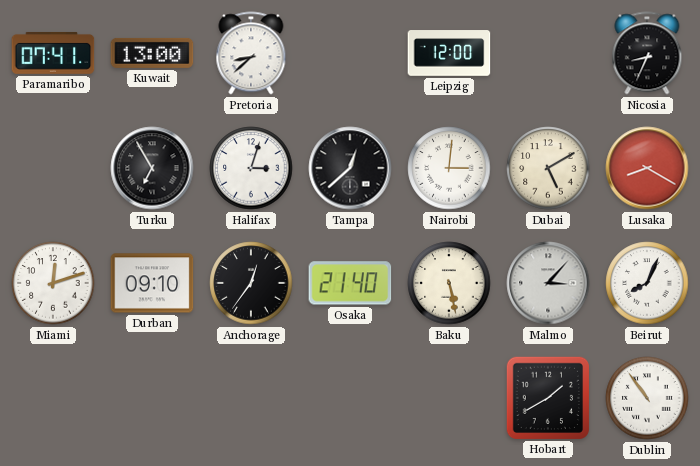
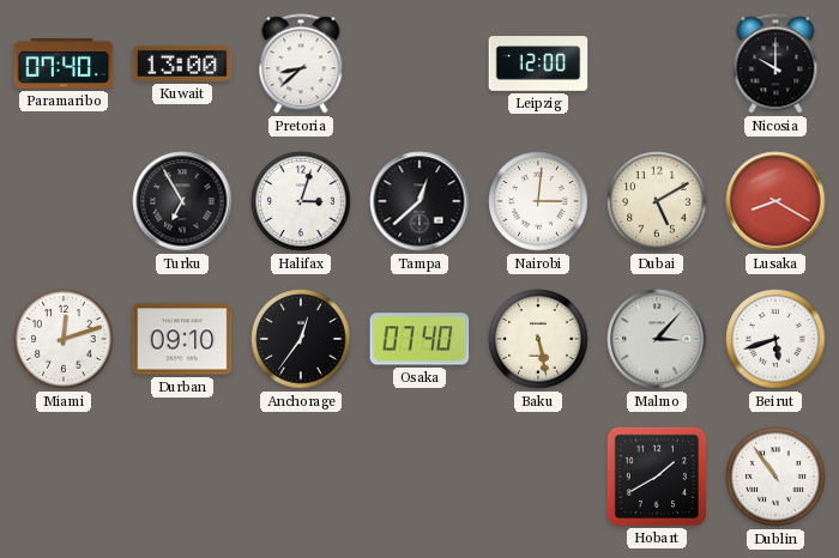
Paramaribo: 07:41 -> 07:40 (64, 63)
Nicosia: 8:34 -> 10:00 (775, 63)
Osaka: 21:40 -> 07:40 (419, 339)
Beirut: 8:04 -> 5:42 (775, 339)
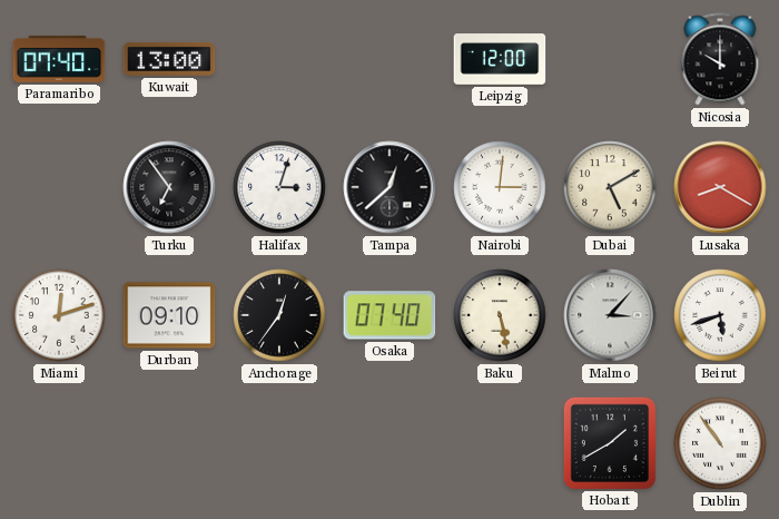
Pretoria: 8:38 -> none (301, 63)
Turku: 6:55 -> 6:54 (169, 187)
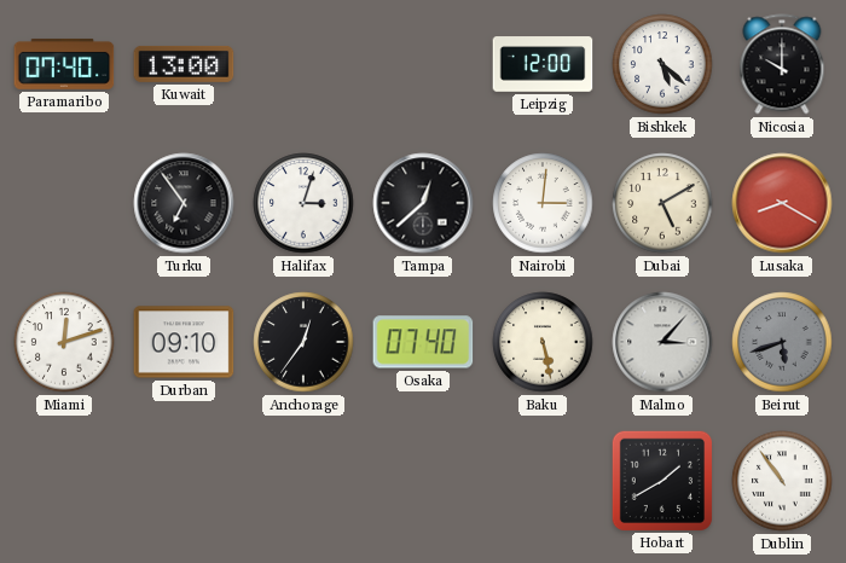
Bishkek: none -> 5:22 (662, 64)
Beirut dial: white -> grey (782, 342)
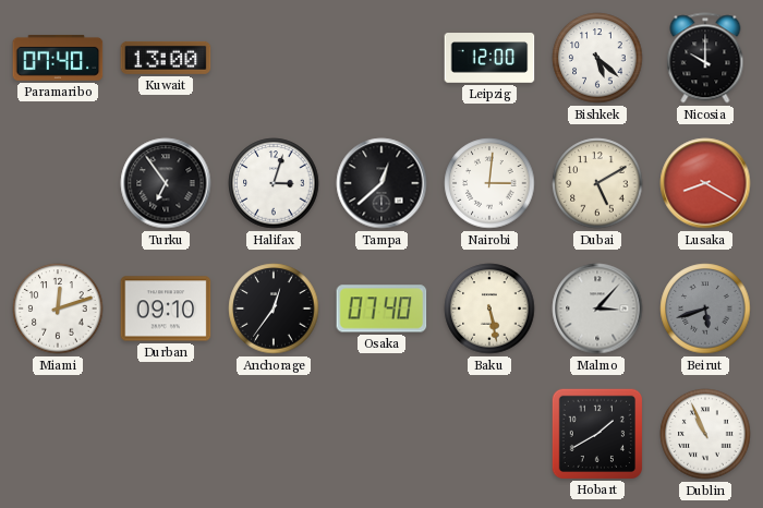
Dublin: 10:54 -> 10:56 (705, 434)
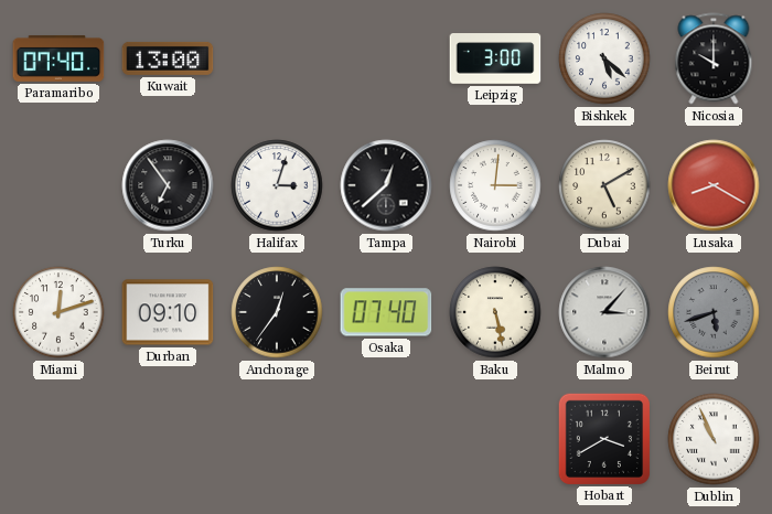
Leipzig: 12:00 -> 3:00 (495, 58)
Hobart: 1:40 -> 3:40 (603, 438)
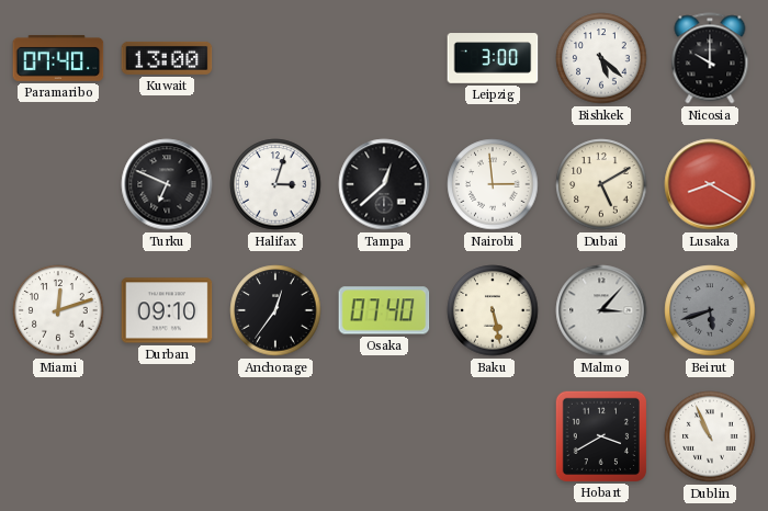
Turku: 6:54 -> 6:49 (167, 184)
Nairobi: 3:01 -> 2:59 (493, 184)
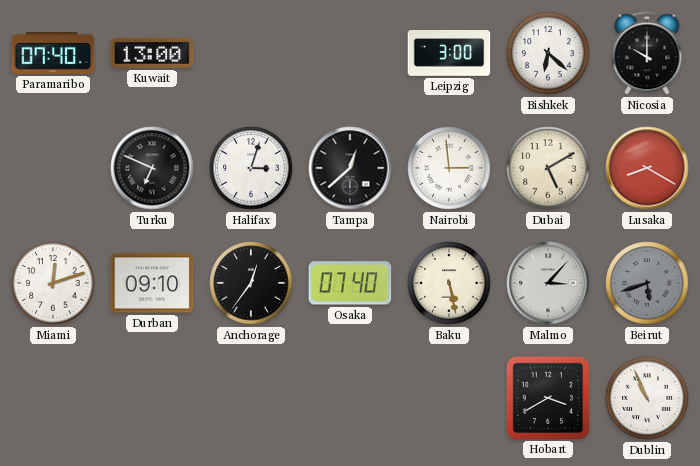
Bishkek: 5:22 -> 6:22 (548, 53)
